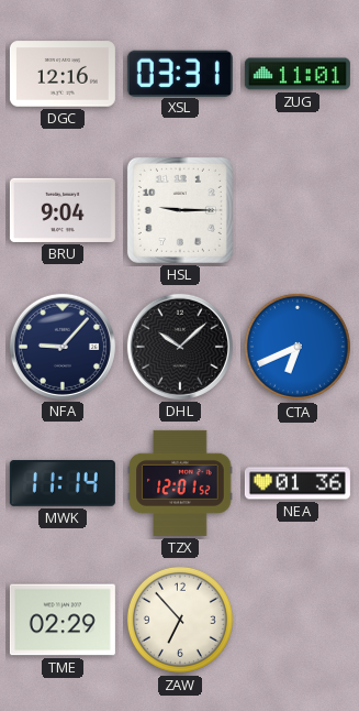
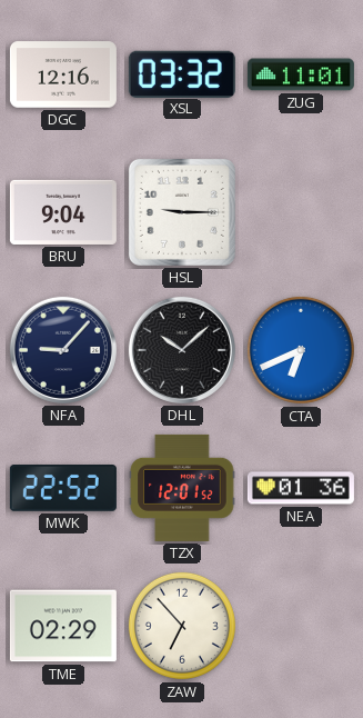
XSL: 03:31 -> 03:32 (182, 73)
MWK: 11:14 -> 22:52 (63, 489)
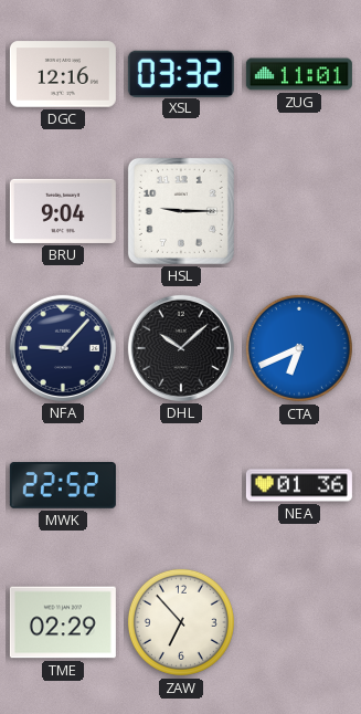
TZX: 12:01 -> none (182, 488)
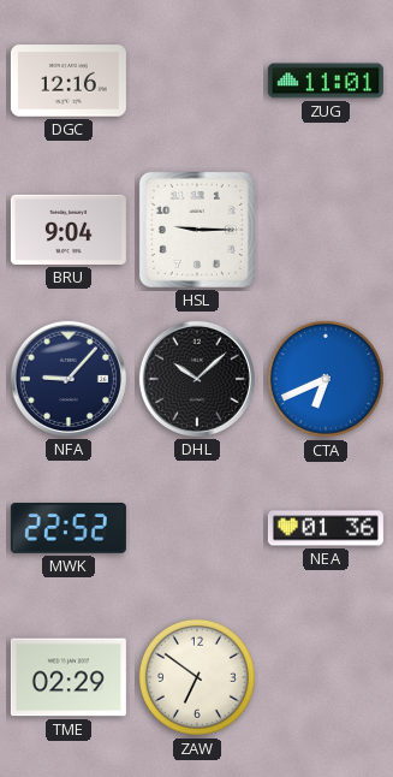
XSL: 03:32 -> none (181, 73)
ZAW: 6:53 -> 6:51 (197, 677)
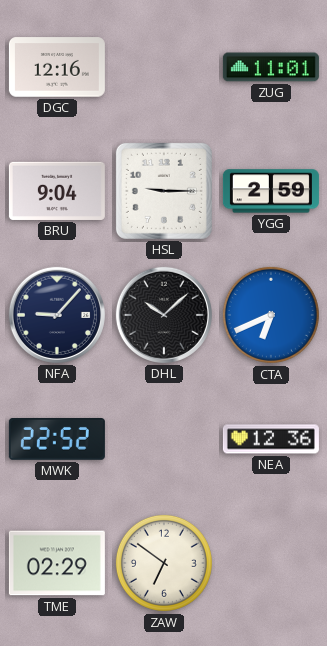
YGG: none -> 2:59 (271, 191)
NEA: 01:36 -> 12:36 (271, 439)
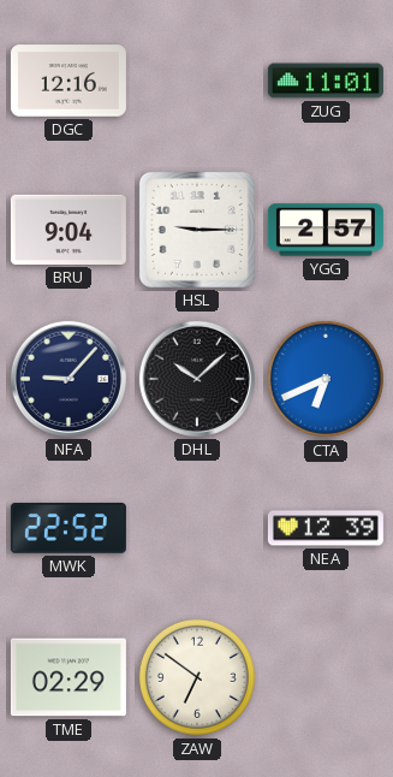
YGG: 2:59 -> 2:57 (326, 230)
NEA: 12:36 -> 12:39 (326, 528)
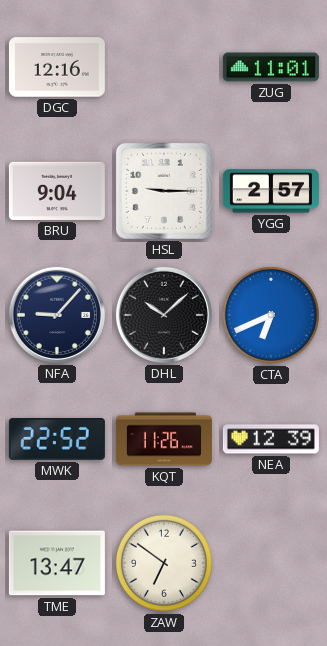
KQT: none -> 11:26 (164, 439)
TME: 02:29 -> 13:47 (57, 563)
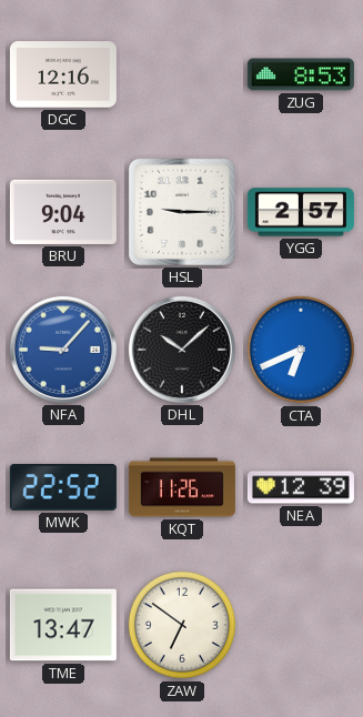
ZUG: 11:01 -> 8:53 (301, 74)
NFA dial: navy -> blue (63, 350)
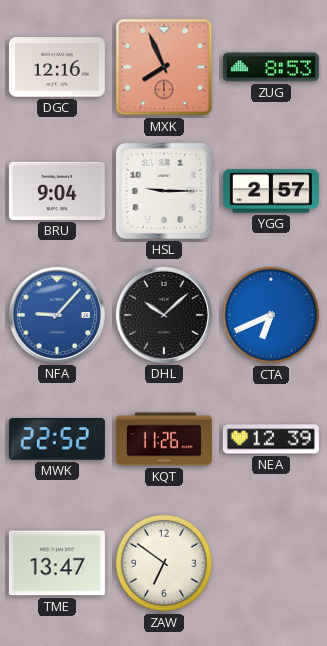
MXK: none -> 7:56 (164, 67)
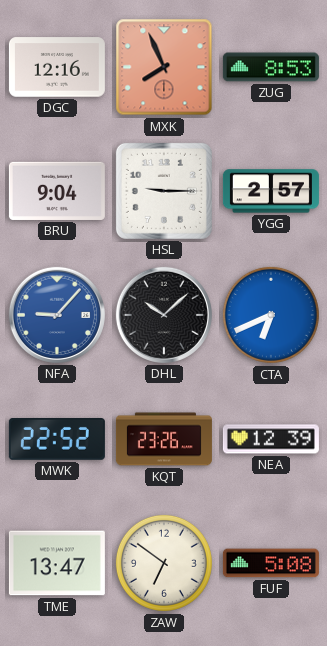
KQT: 11:26 -> 23:26 (164, 439)
FUF: none -> 5:08 (271, 563)
